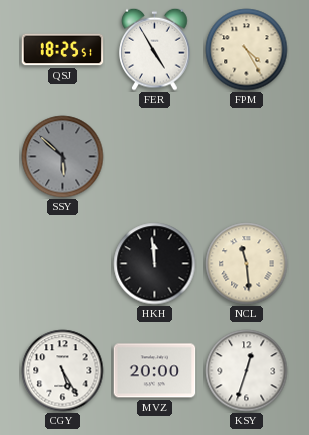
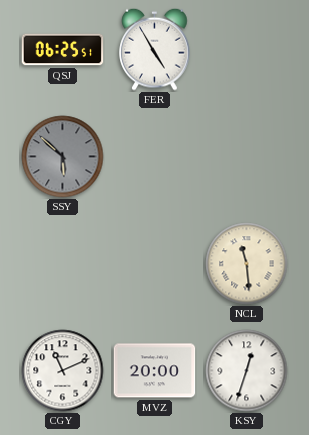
QSJ: 18:25 -> 06:25 (63, 50)
FPM: 4:25 -> none (247, 50)
HKH: 11:59 -> none (155, 264)
CGY: 5:25 -> 11:11 (63, 371)
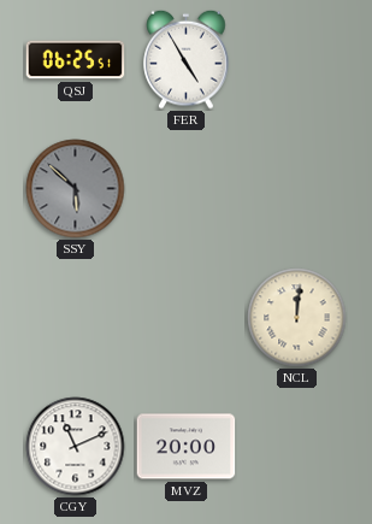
NCL: 11:29 -> 12:01 (297, 318)
KSY: 12:33 -> none (247, 371)
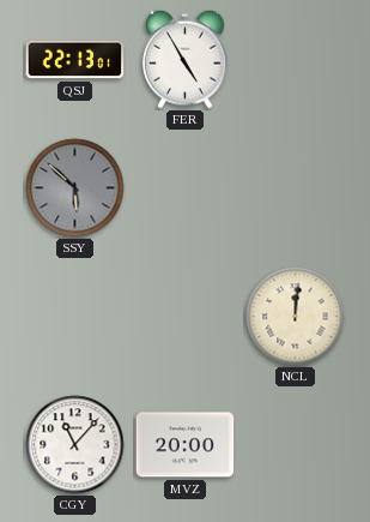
QSJ: 06:25 -> 22:13 (75, 60)
CGY: 11:11 -> 11:07 (75, 445)
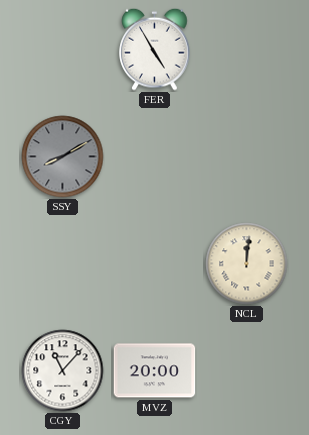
QSJ: 22:13 -> none (75, 60)
SSY: 5:52 -> 8:10 (63, 157)
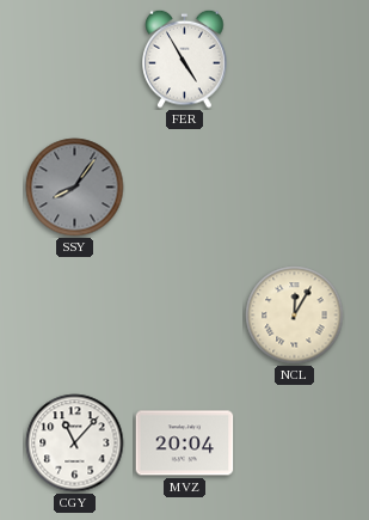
SSY: 8:10 -> 8:06 (75, 188)
NCL: 12:01 -> 12:05 (295, 316)
MVZ: 20:00 -> 20:04 (185, 443)
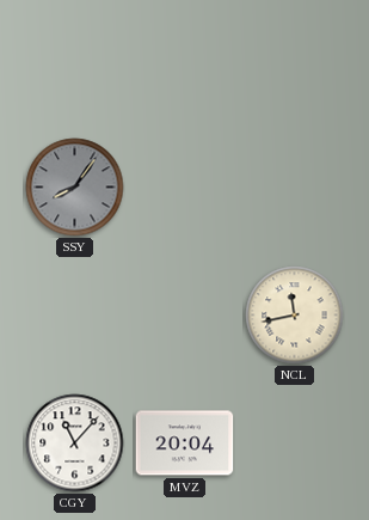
FER: 4:55 -> none (185, 59)
NCL: 12:05 -> 11:43 (295, 316)
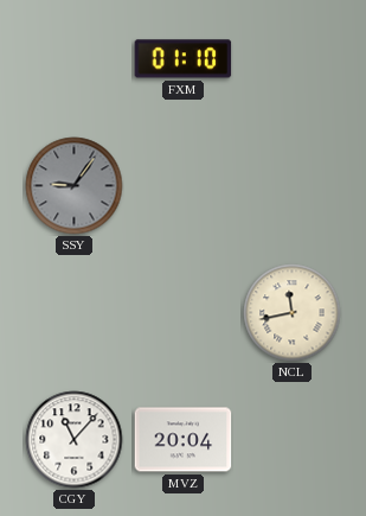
FXM: none -> 01:10 (184, 59)
SSY: 8:06 -> 9:06 (75, 186)
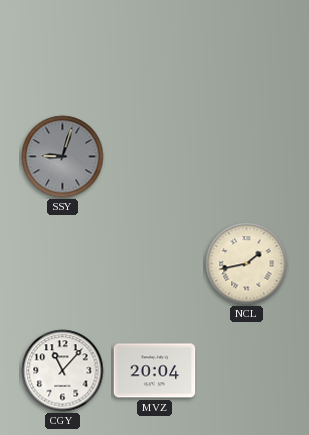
FXM: 01:10 -> none (184, 59)
SSY: 9:06 -> 9:03 (63, 157)
NCL: 11:43 -> 1:43 (247, 264)
